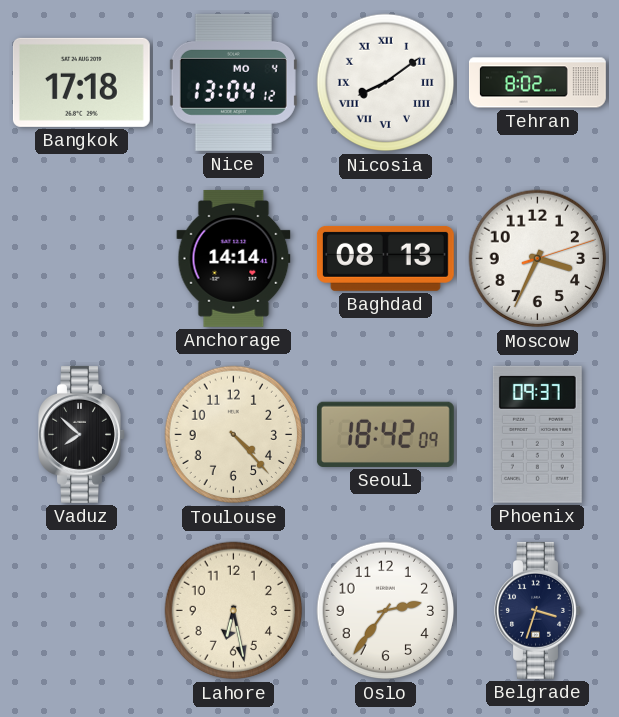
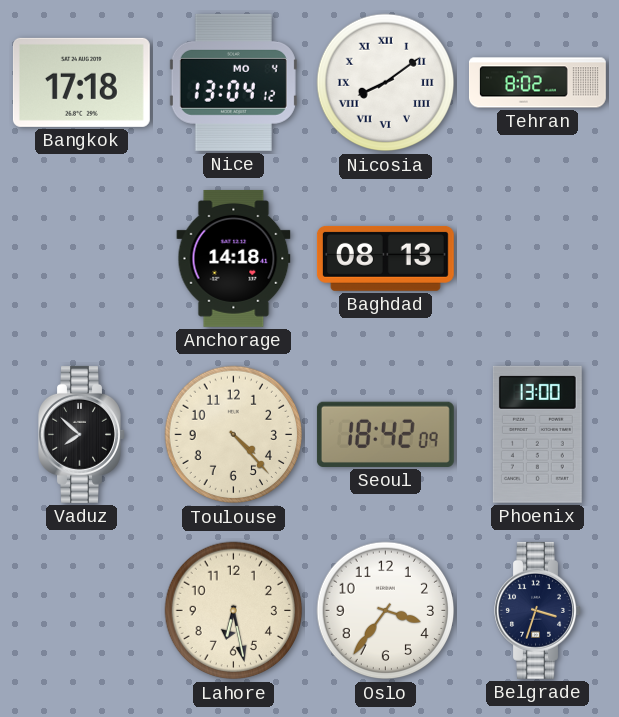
Anchorage: 14:14 -> 14:18 (234, 258)
Moscow: 3:34 -> none (538, 259)
Phoenix: 09:37 -> 13:00 (537, 434)
Oslo: 2:36 -> 3:36 (386, 611)
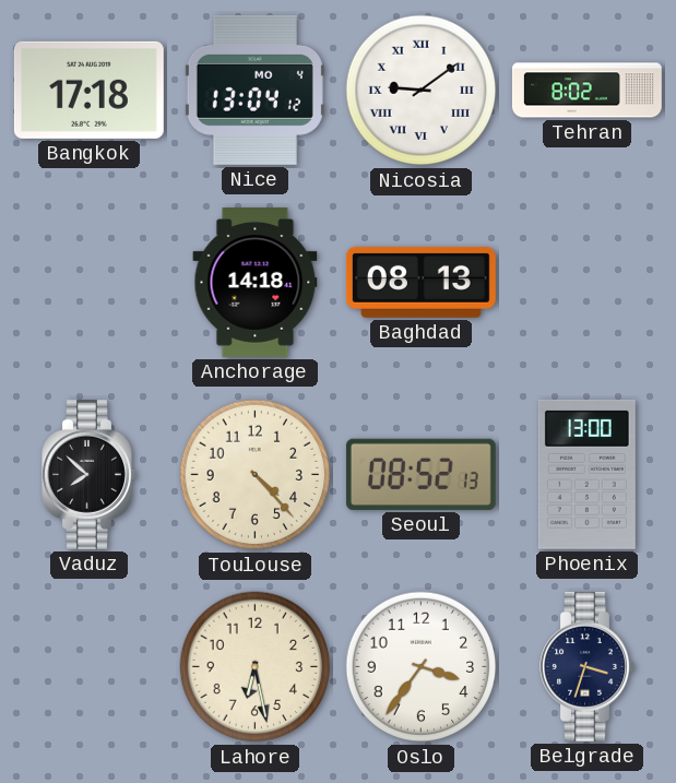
Nicosia: 8:09 -> 9:09 (422, 91)
Seoul: 18:42 -> 08:52 (420, 474)
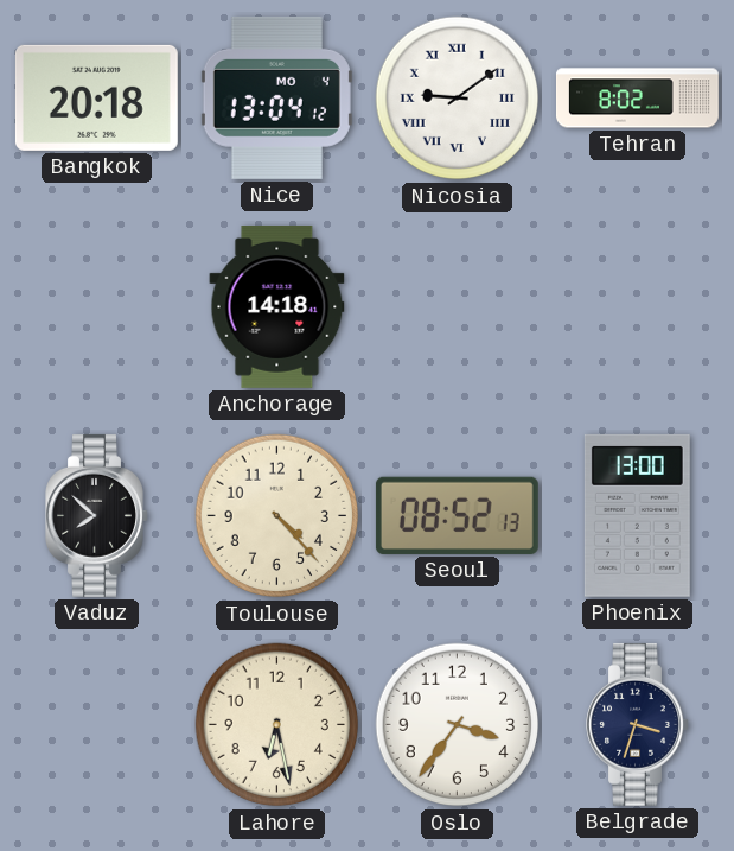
Bangkok: 17:18 -> 20:18 (96, 97)
Baghdad: 08:13 -> none (420, 282)
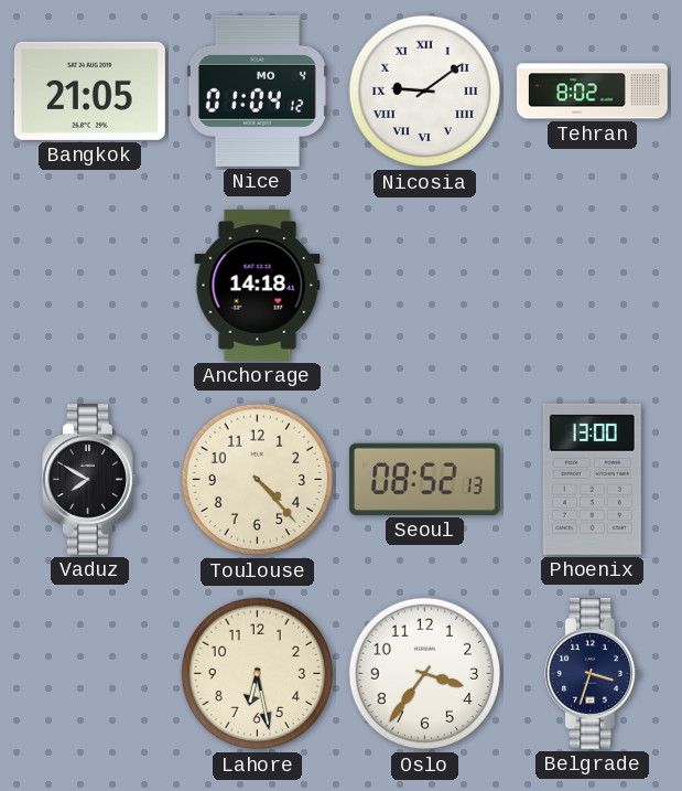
Bangkok: 20:18 -> 21:05 (89, 90)
Nice: 13:04 -> 01:04 (257, 90)
Vaduz: 7:52 -> 7:50 (90, 479)
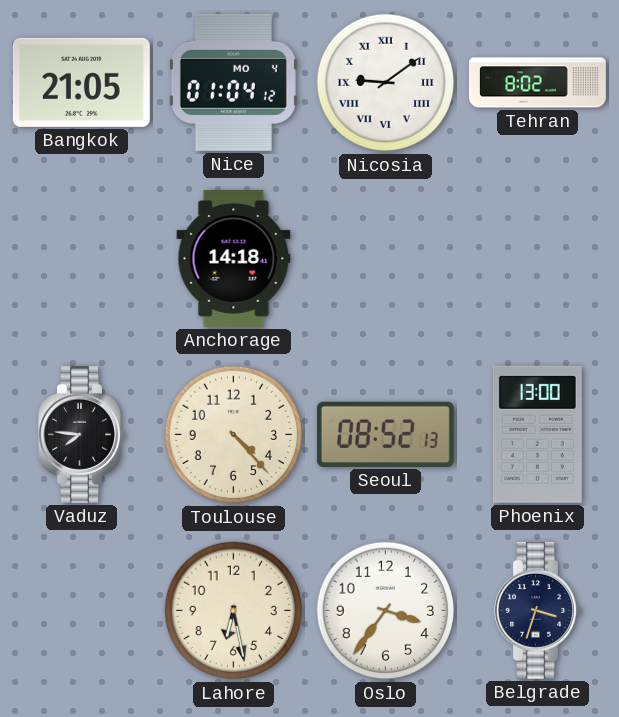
Vaduz: 7:50 -> 7:46 (82, 434)
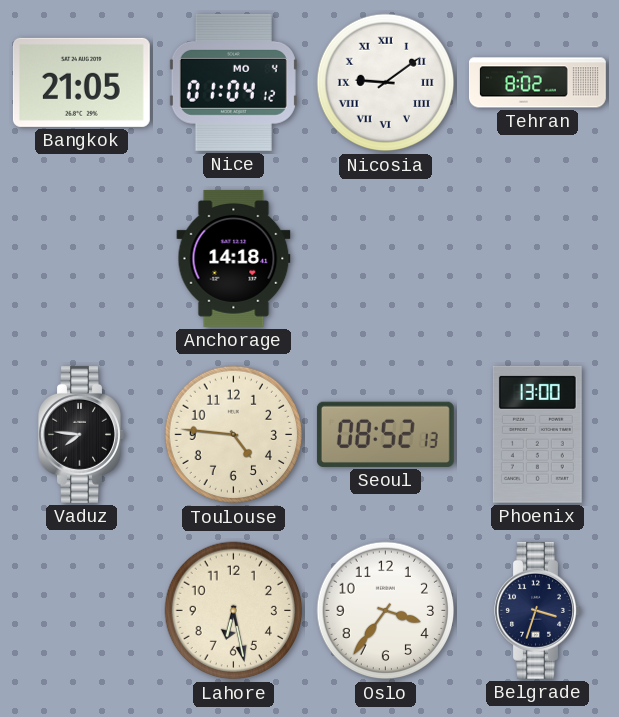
Toulouse: 4:23 -> 4:46 (234, 435)
